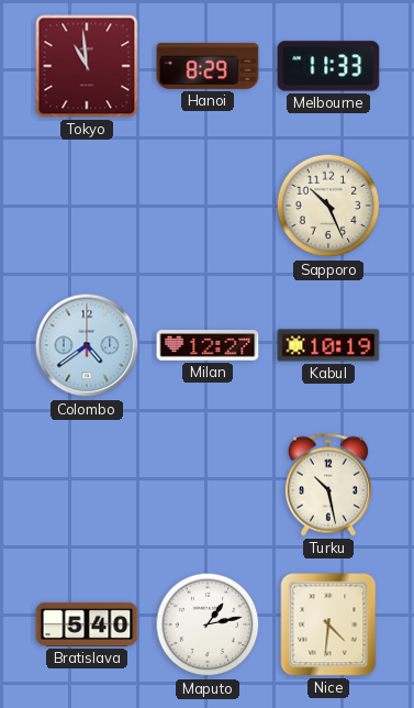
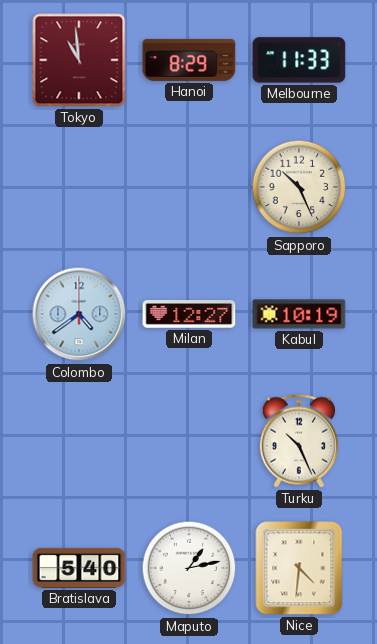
Turku: 10:28 -> 10:26 (299, 441)
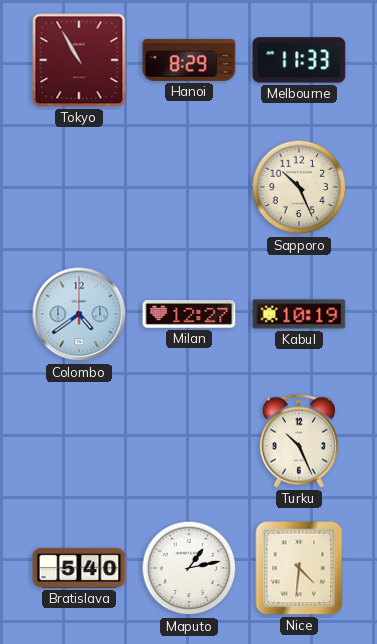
Tokyo: 10:59 -> 10:55 (79, 60)
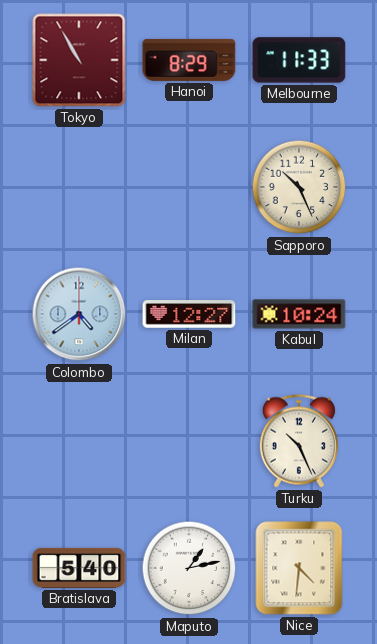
Kabul: 10:19 -> 10:24 (299, 314)
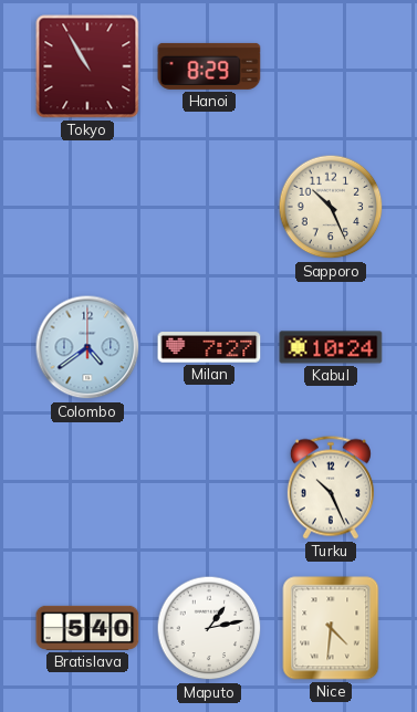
Melbourne: 11:33 -> none (299, 60)
Milan: 12:27 -> 7:27 (209, 347)
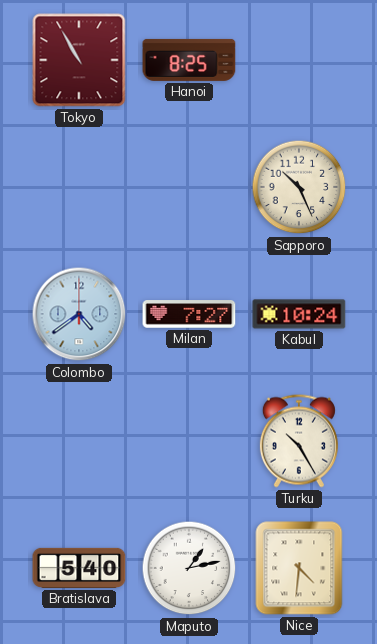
Hanoi: 8:29 -> 8:25 (189, 60)
Turku: 10:26 -> 10:25 (299, 441)
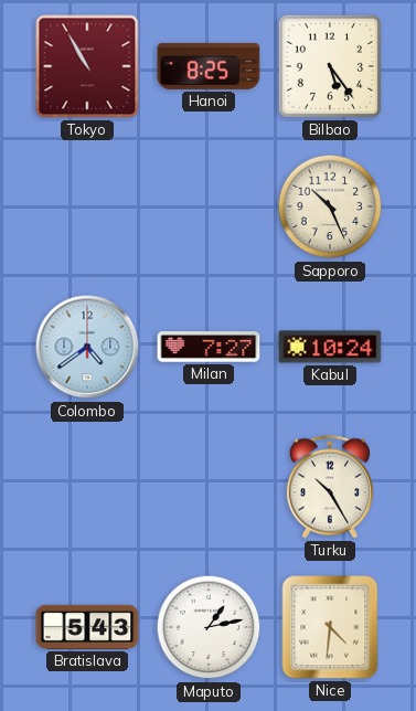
Bilbao: none -> 5:24 (330, 66)
Bratislava: 5:40 -> 5:43 (87, 627)
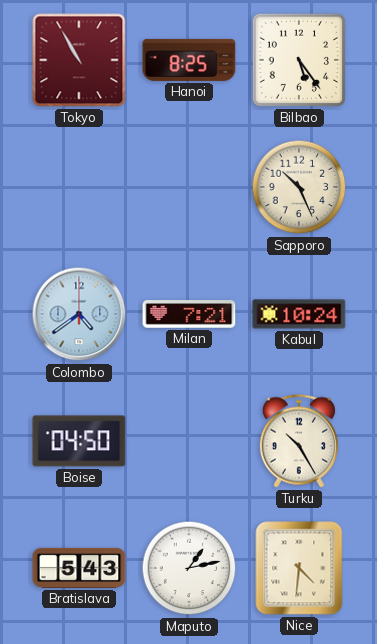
Milan: 7:27 -> 7:21 (189, 314)
Boise: none -> 04:50 (79, 441)
